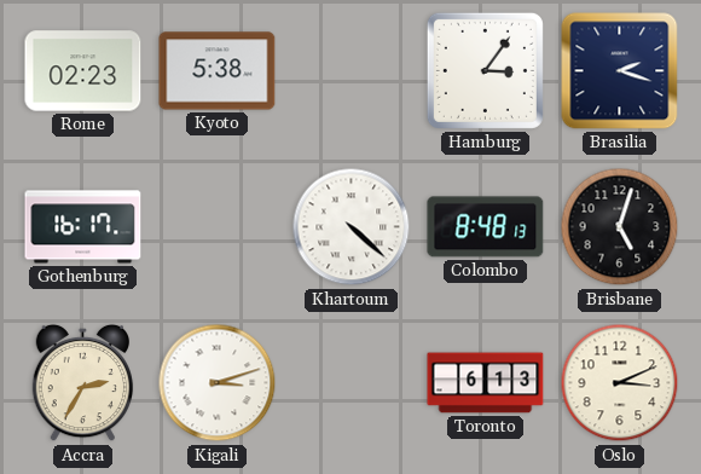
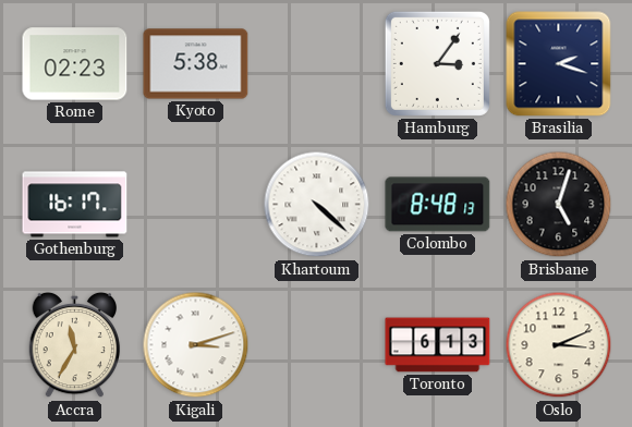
Accra: 2:35 -> 11:35 (75, 345)
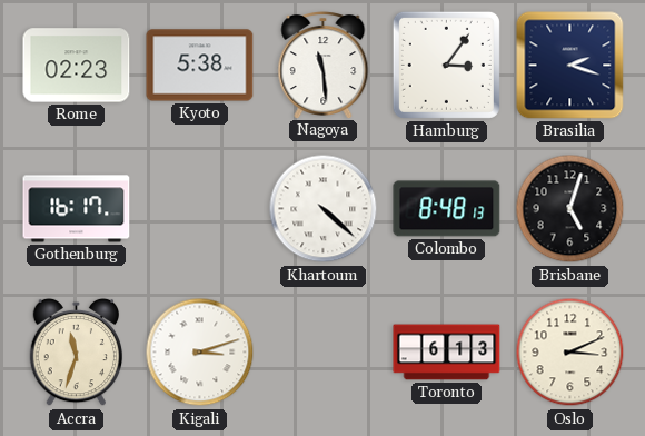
Nagoya: none -> 11:29 (324, 66)
Accra: 11:35 -> 11:33 (77, 353)
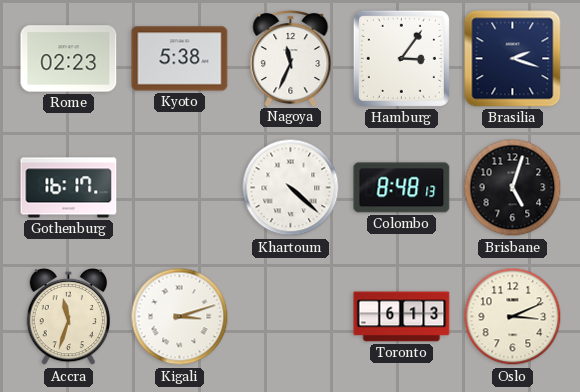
Nagoya: 11:29 -> 11:34 (291, 59)
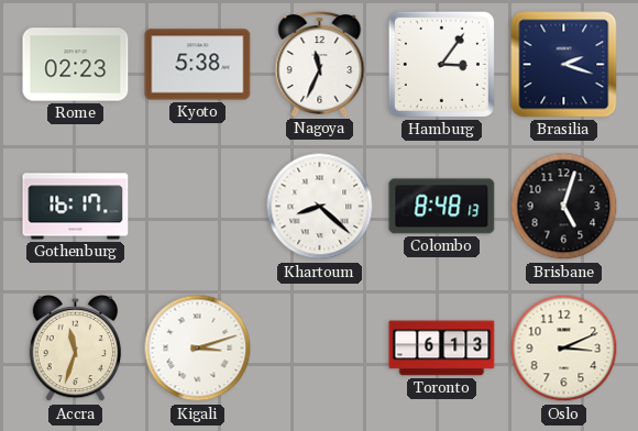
Khartoum: 4:22 -> 8:22 (320, 207)
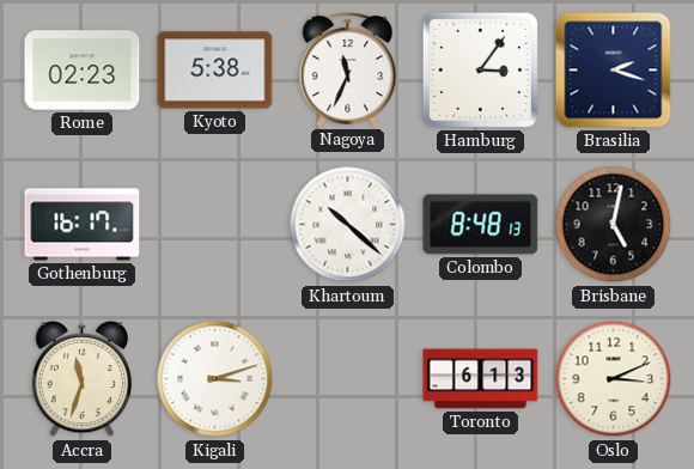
Khartoum: 8:22 -> 10:22 (348, 225)
Brisbane: 5:03 -> 5:02 (614, 225)
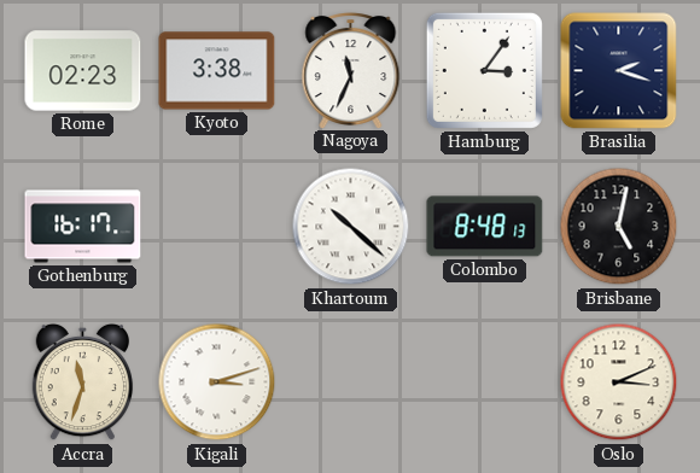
Kyoto: 5:38 -> 3:38 (217, 71)
Toronto: 6:13 -> none (481, 379)
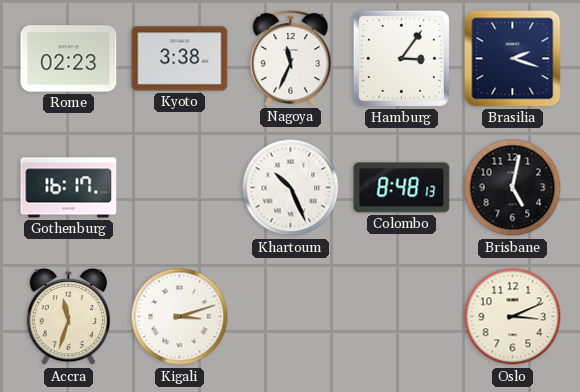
Khartoum: 10:22 -> 10:26 (291, 188)
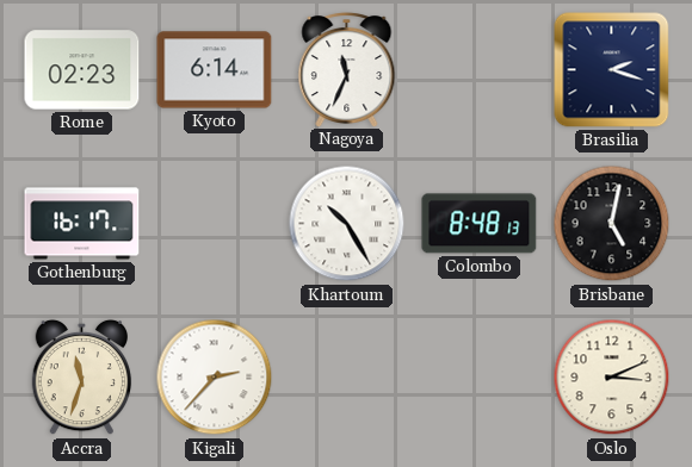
Kyoto: 3:38 -> 6:14 (215, 70)
Hamburg: 3:06 -> none (401, 58)
Khartoum: 10:26 -> 10:25 (347, 224)
Kigali: 3:12 -> 2:37 (215, 378)
